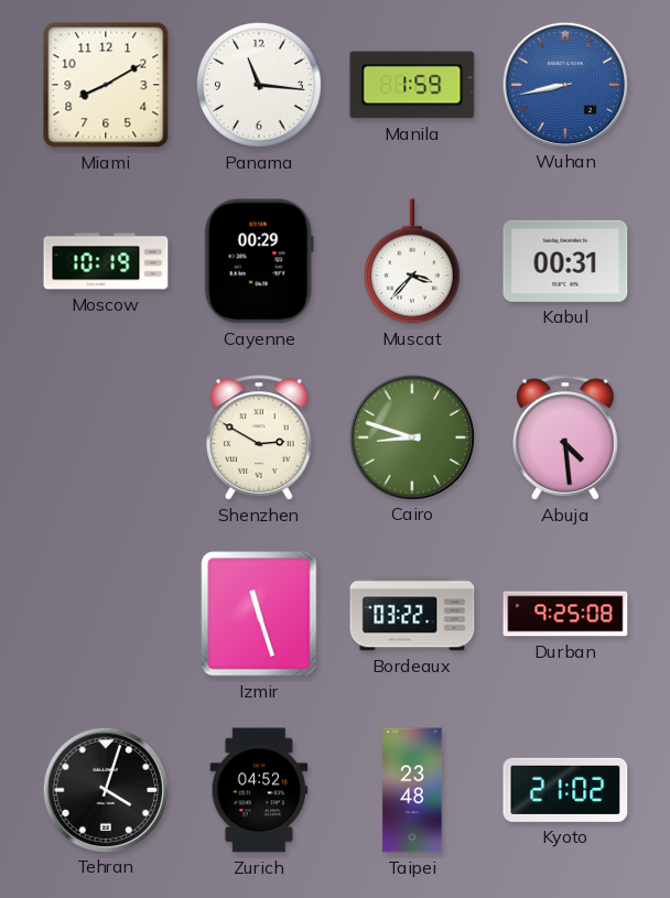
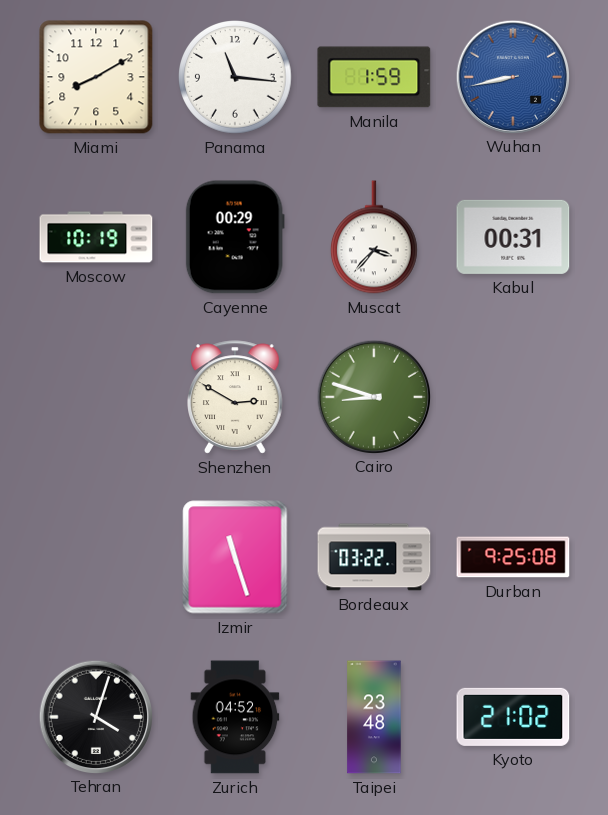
Abuja: 4:29 -> none (566, 437)
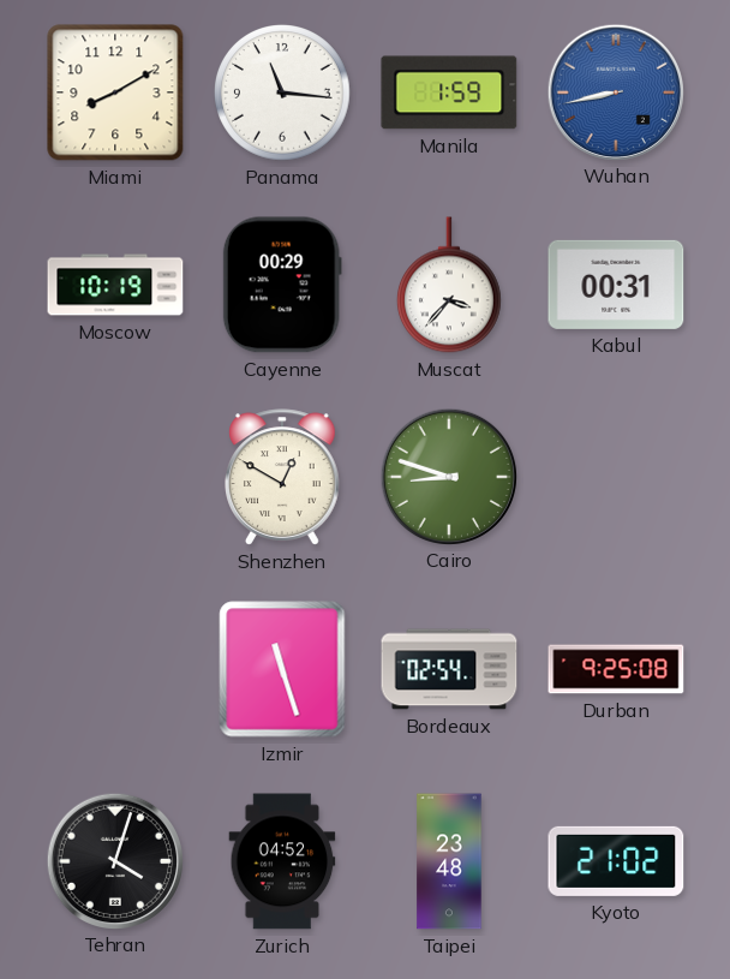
Shenzhen: 2:50 -> 12:50 (283, 477)
Bordeaux: 03:22 -> 02:54 (449, 669)
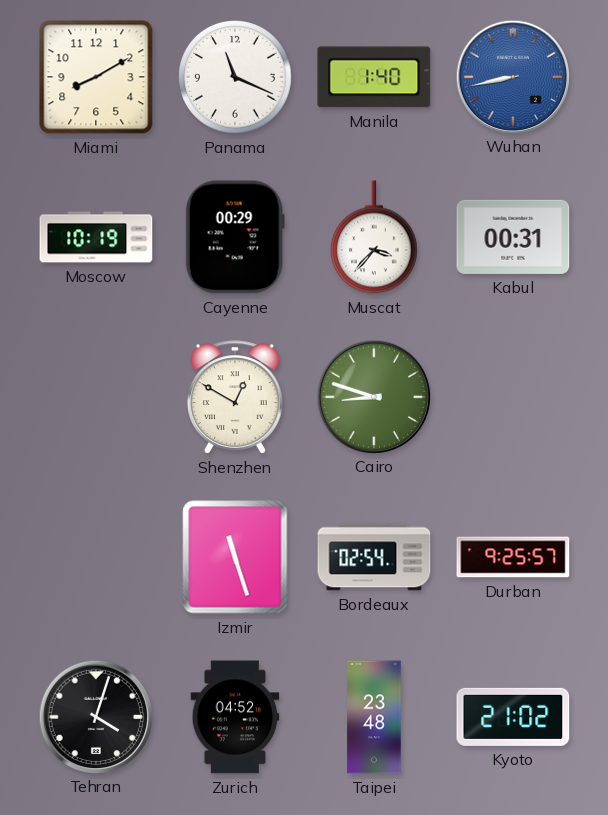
Panama: 11:16 -> 11:19 (236, 78)
Manila: 1:59 -> 1:40 (374, 77)
Durban: 9:25:08 -> 9:25:57 (513, 557)
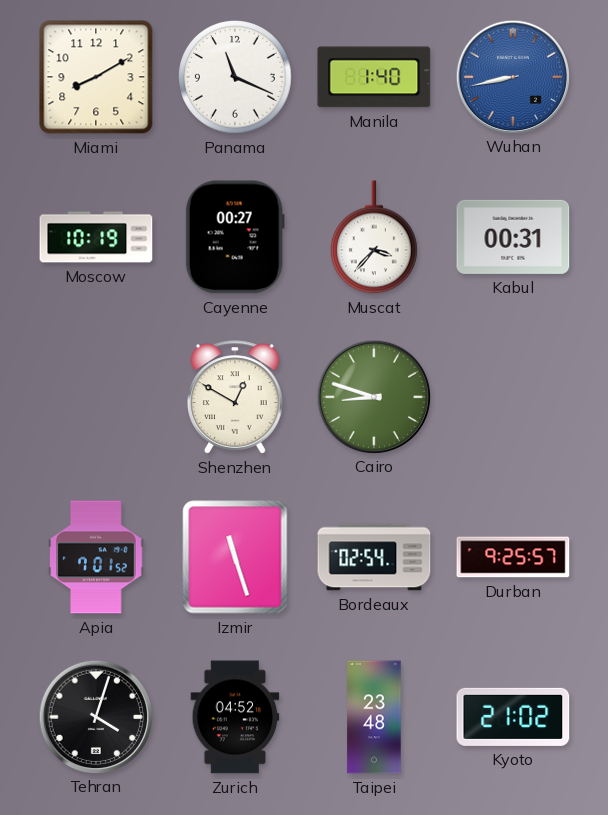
Cayenne: 00:29 -> 00:27 (235, 237)
Apia: none -> 7:01 (96, 557)
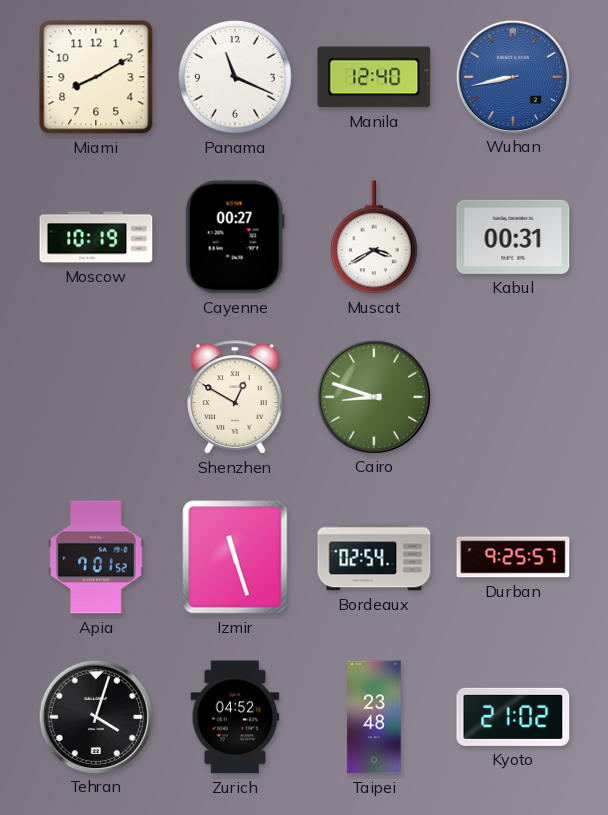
Manila: 1:40 -> 12:40 (374, 77)
Muscat: 3:37 -> 3:40 (374, 237)
